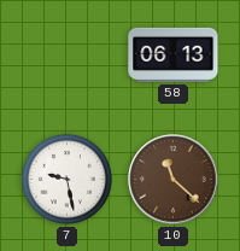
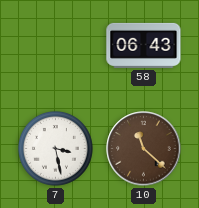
58: 06:13 -> 06:43 (144, 45)
7: 9:28 -> 3:28 (55, 148)
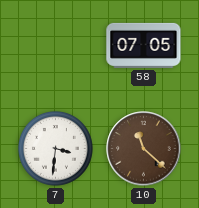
58: 06:43 -> 07:05 (144, 45)
7: 3:28 -> 3:31 (55, 148)
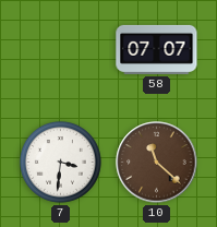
58: 07:05 -> 07:07 (157, 49)
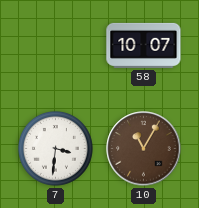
58: 07:07 -> 10:07 (144, 45)
10: 11:22 -> 11:05 (144, 149)
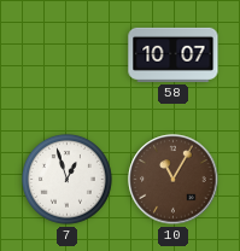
7: 3:31 -> 12:57 (66, 179)
